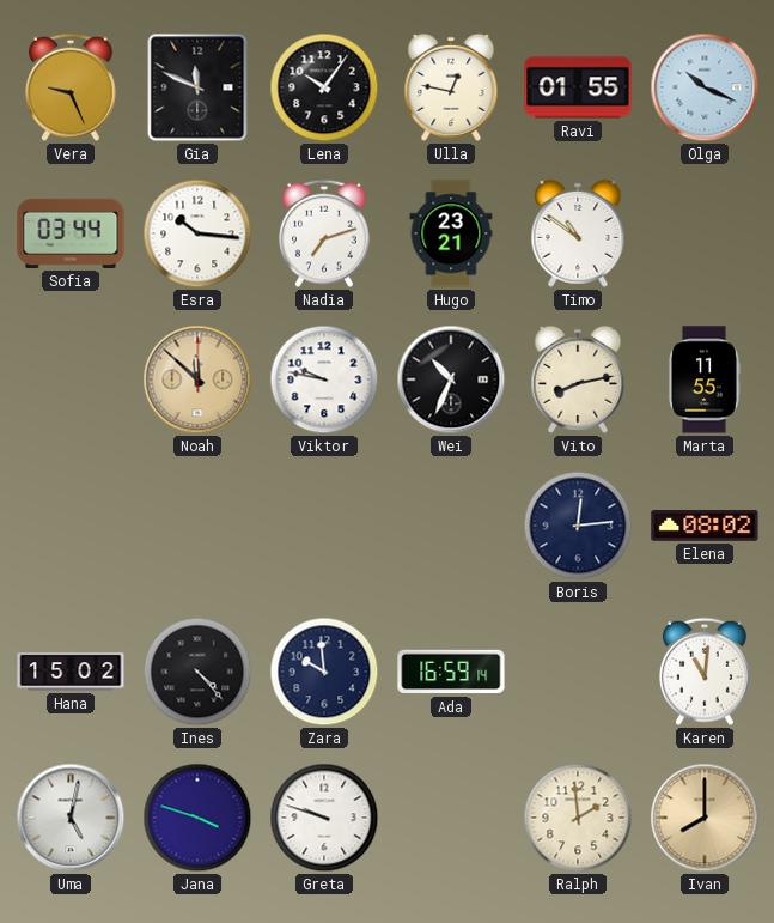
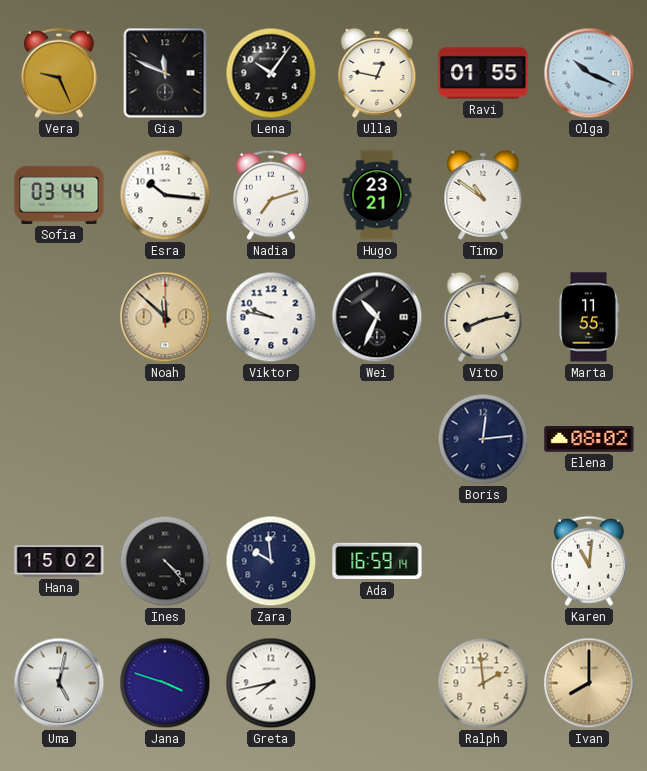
Greta: 9:48 -> 7:43 (271, 683)
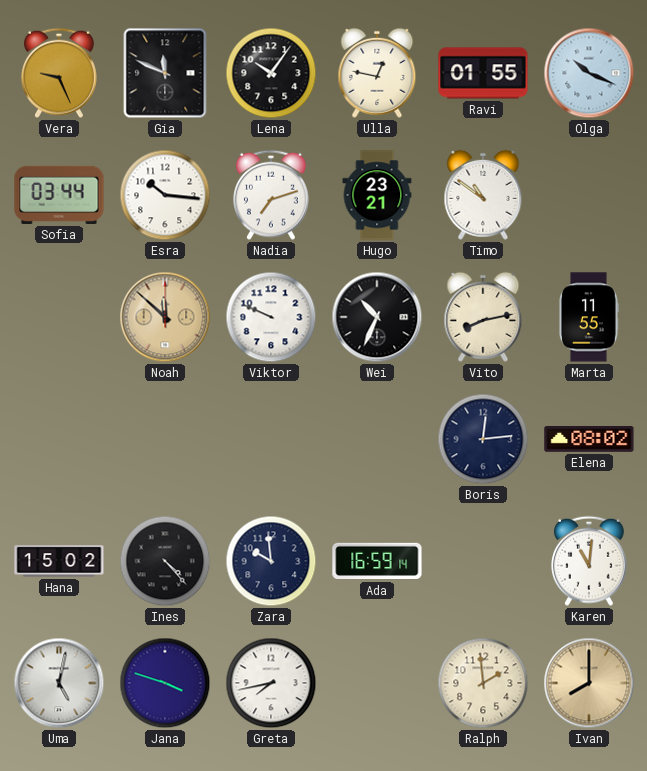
Viktor: 9:47 -> 9:49 (271, 317)
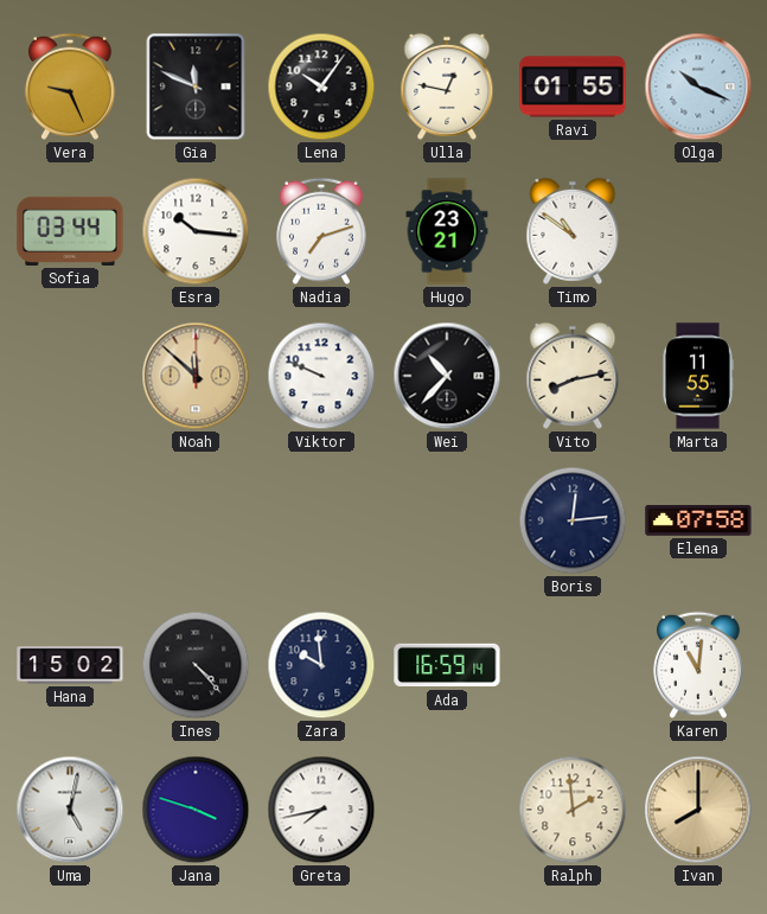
Wei: 10:34 -> 10:37 (447, 376)
Elena: 08:02 -> 07:58 (698, 522)
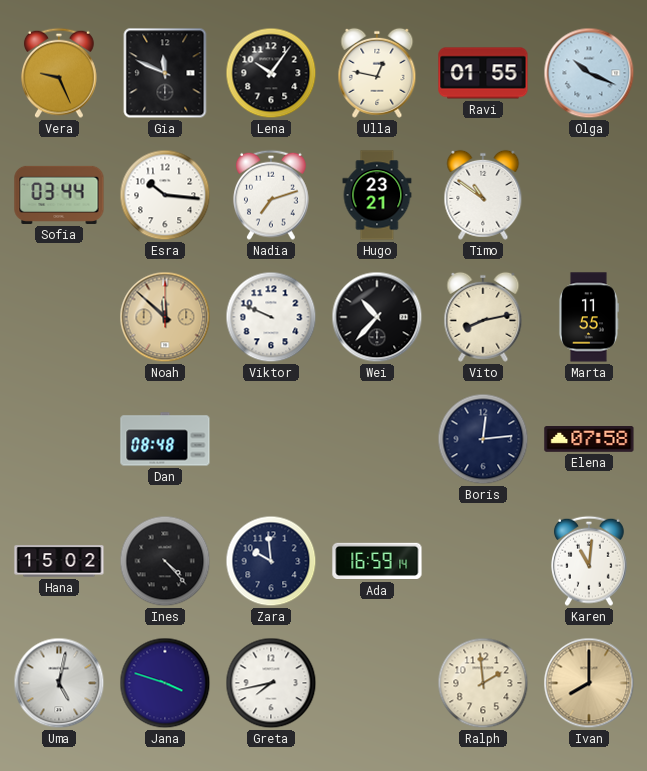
Dan: none -> 08:48 (165, 439)
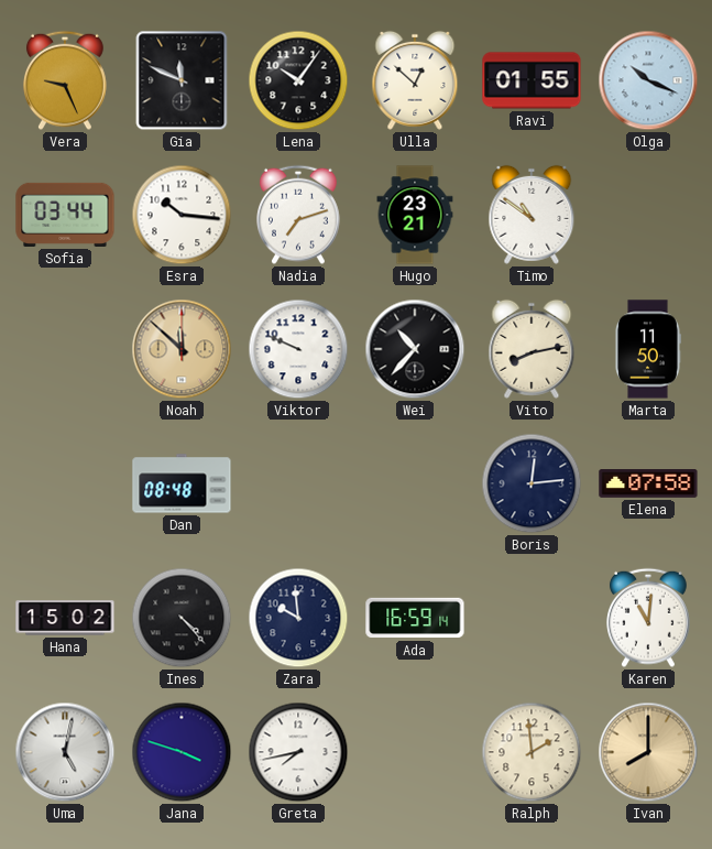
Ulla: 12:47 -> 12:52 (415, 80)
Marta: 11:55 -> 11:50 (648, 349)
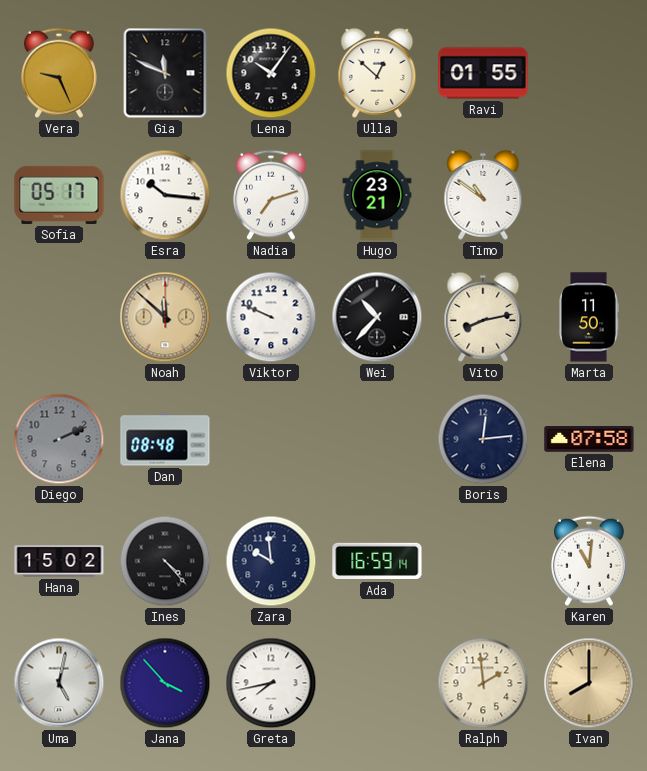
Olga: 10:19 -> none (648, 80)
Sofia: 03:44 -> 05:17 (59, 195)
Diego: none -> 2:11 (59, 439)
Jana: 3:48 -> 3:53 (165, 683)
